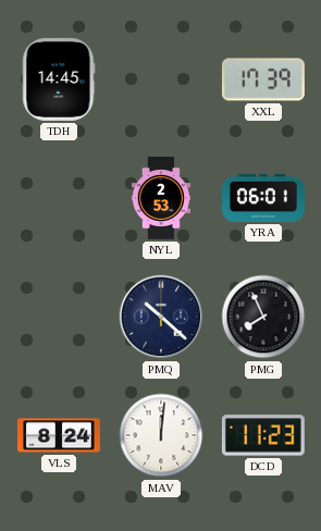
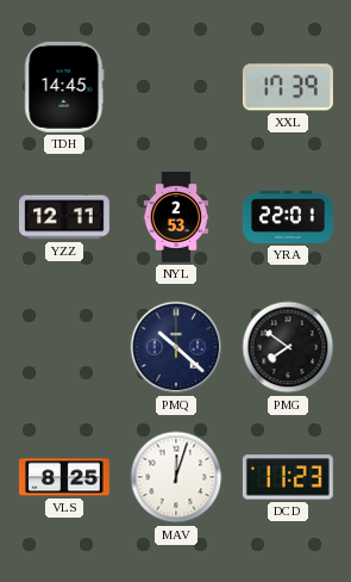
YZZ: none -> 12:11 (65, 217)
YRA: 06:01 -> 22:01 (288, 217)
PMG: 7:56 -> 7:51 (288, 347)
VLS: 8:24 -> 8:25 (65, 477)
MAV: 12:01 -> 12:03 (176, 477)
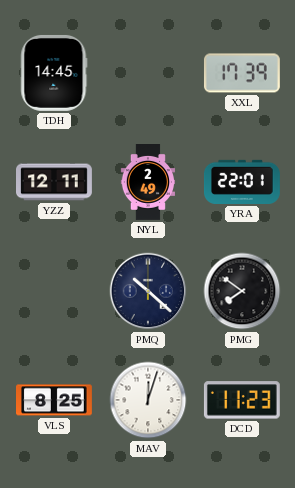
NYL: 2:53 -> 2:49 (147, 183)
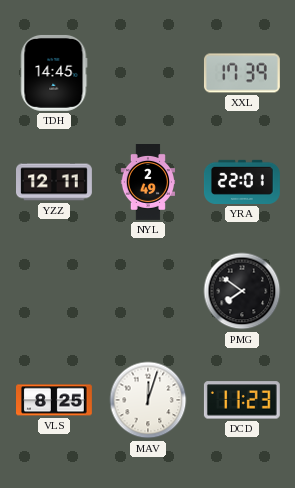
PMQ: 10:22 -> none (148, 291)
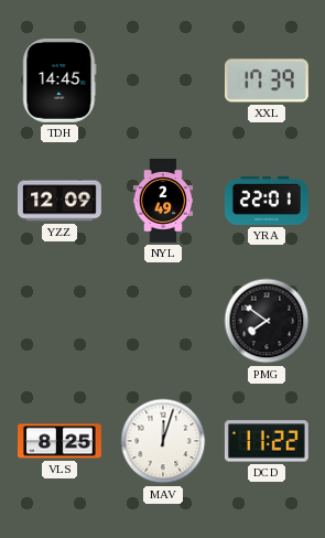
YZZ: 12:11 -> 12:09 (61, 201)
DCD: 11:23 -> 11:22 (267, 441)
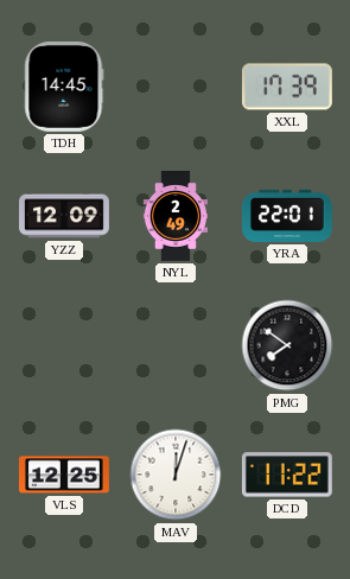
VLS: 8:25 -> 12:25 (65, 475)
